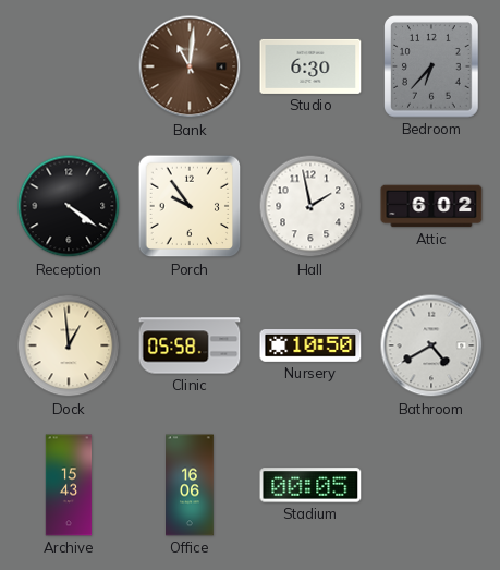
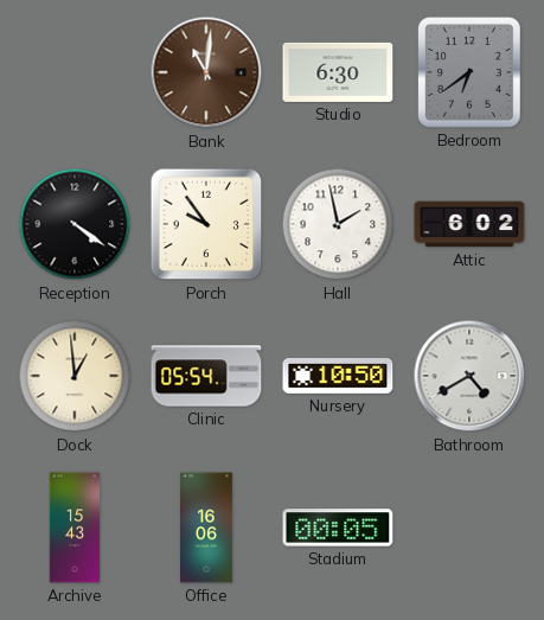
Bedroom: 6:37 -> 6:39 (469, 72)
Clinic: 05:58 -> 05:54 (206, 376)
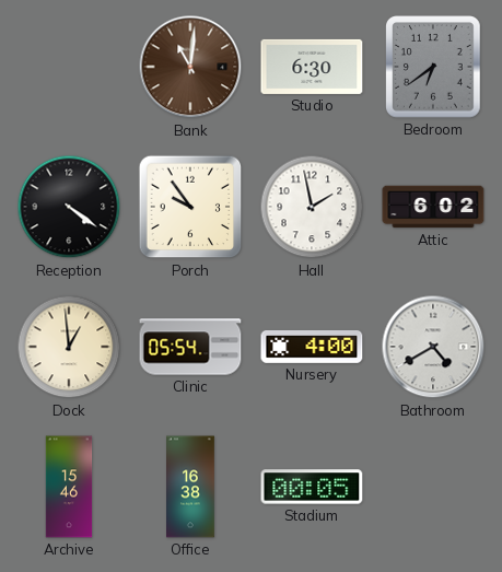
Nursery: 10:50 -> 4:00 (312, 347)
Archive: 15:43 -> 15:46 (69, 487)
Office: 16:06 -> 16:38 (191, 487)
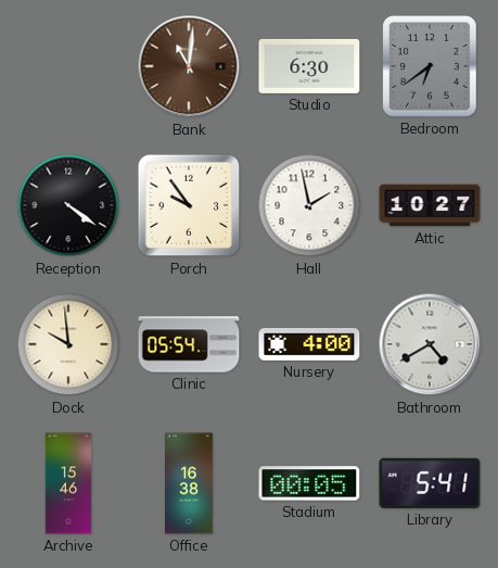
Attic: 6:02 -> 10:27 (430, 205)
Dock: 12:59 -> 9:59 (68, 344)
Library: none -> 5:41 (430, 483)
